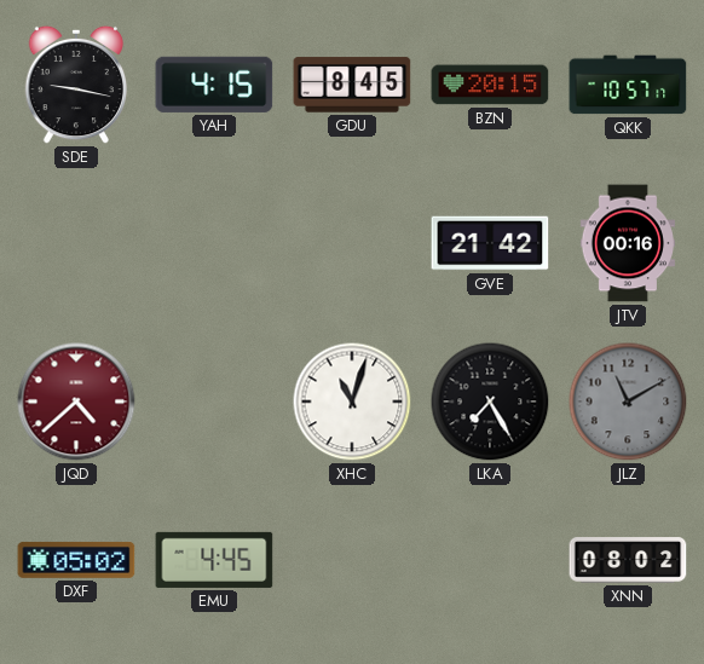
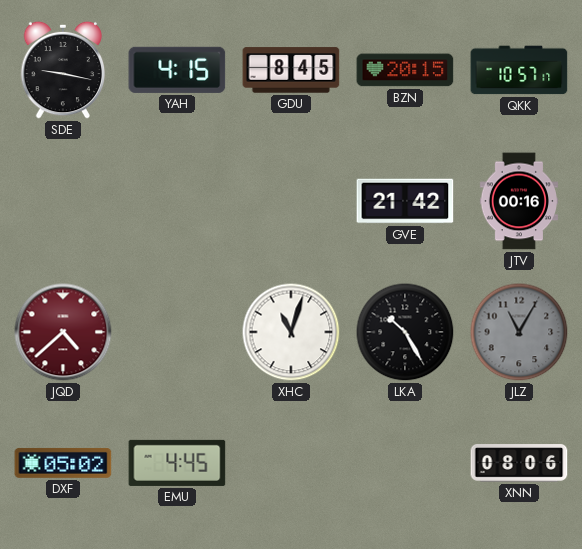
LKA: 7:25 -> 10:25 (405, 332)
JLZ: 11:10 -> 11:05 (519, 332)
XNN: 08:02 -> 08:06 (519, 463)
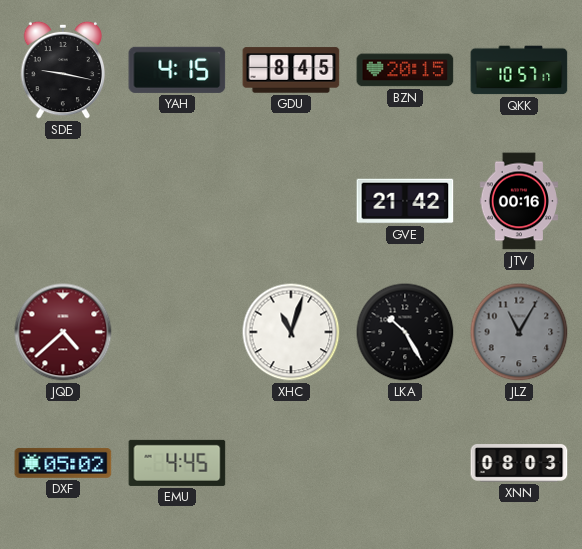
XNN: 08:06 -> 08:03 (519, 463)
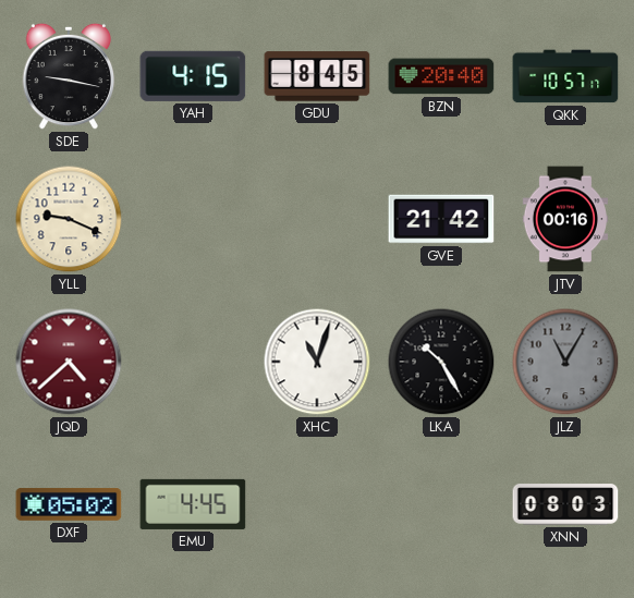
BZN: 20:15 -> 20:40 (441, 76)
YLL: none -> 9:19 (69, 219)
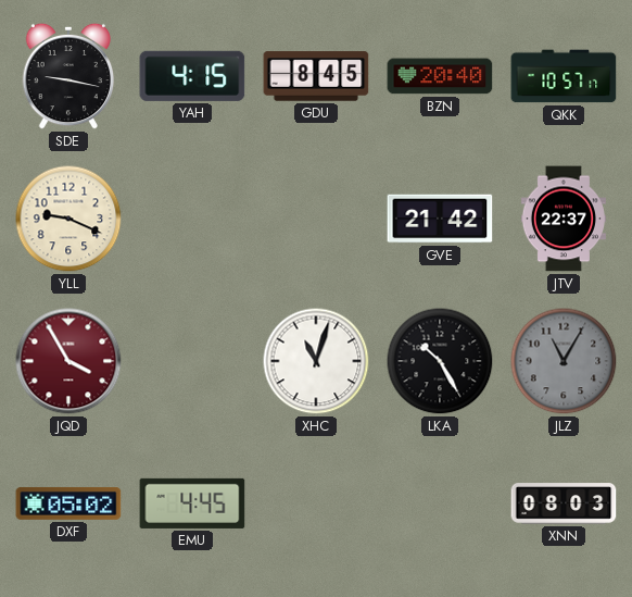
JTV: 00:16 -> 22:37 (563, 219)
JQD: 4:38 -> 3:55 (68, 361)
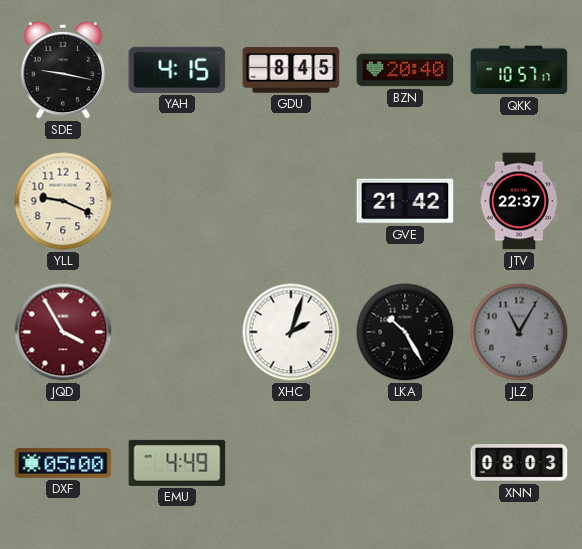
XHC: 11:03 -> 2:03 (291, 332)
DXF: 05:02 -> 05:00 (63, 463)
EMU: 4:45 -> 4:49 (177, 463)
